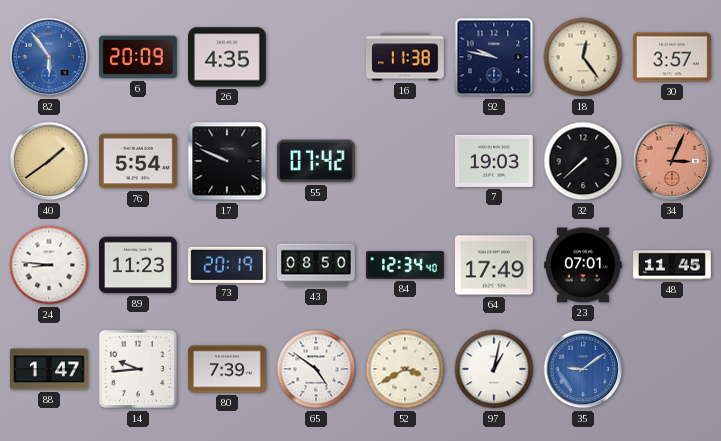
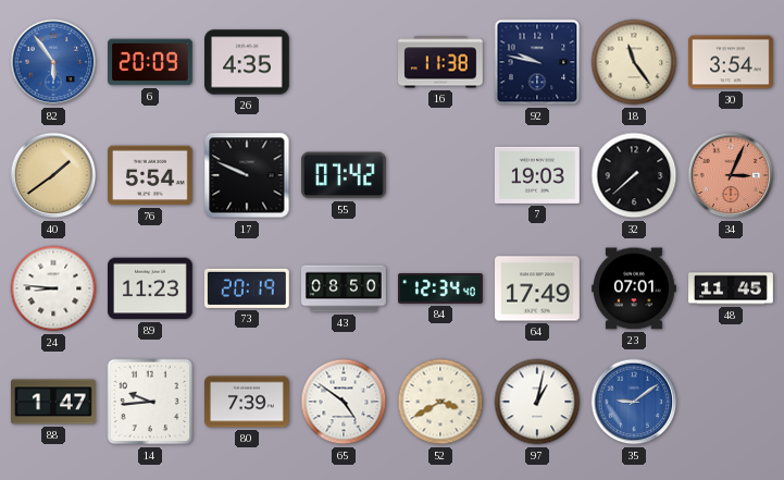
18: 12:24 -> 11:24 (634, 62)
30: 3:57 -> 3:54 (732, 62)
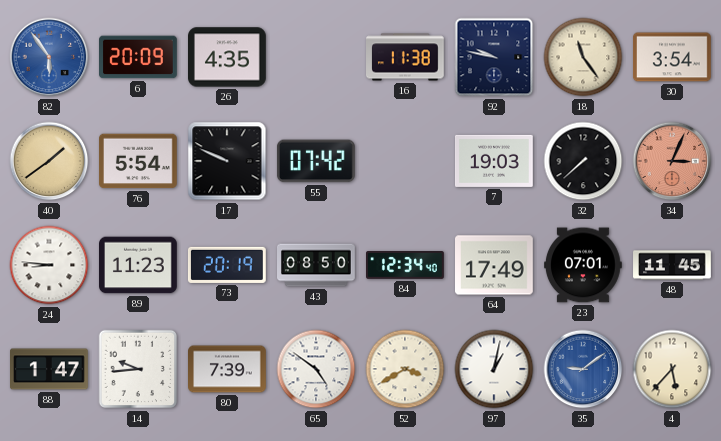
4: none -> 5:37 (672, 369)
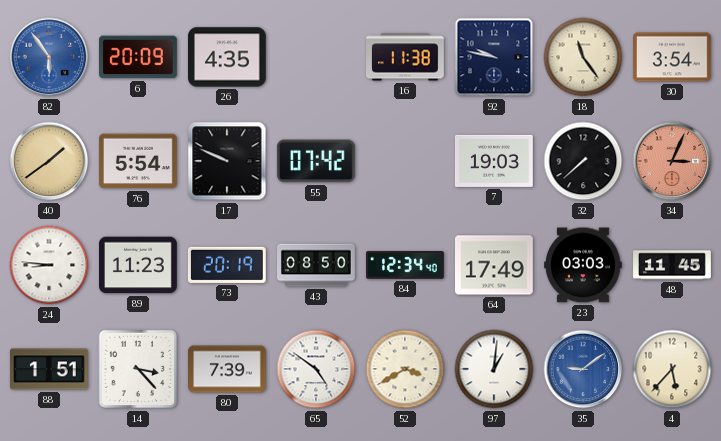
23: 07:01 -> 03:03 (584, 265)
88: 1:47 -> 1:51 (50, 369)
14: 9:44 -> 3:23 (138, 369)
97: 1:02 -> 1:01 (494, 369)
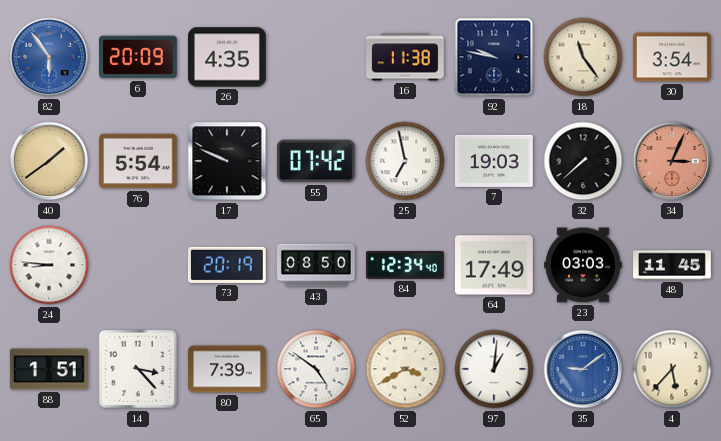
25: none -> 6:58 (405, 161)
89: 11:23 -> none (139, 265)
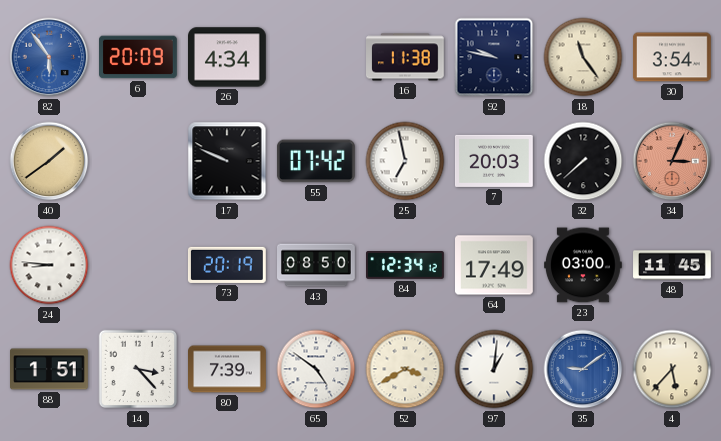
26: 4:35 -> 4:34 (228, 57)
76: 5:54 -> none (139, 161)
7: 19:03 -> 20:03 (495, 161)
84: 12:34:40 -> 12:34:12 (406, 266)
23: 03:03 -> 03:00 (584, 265)
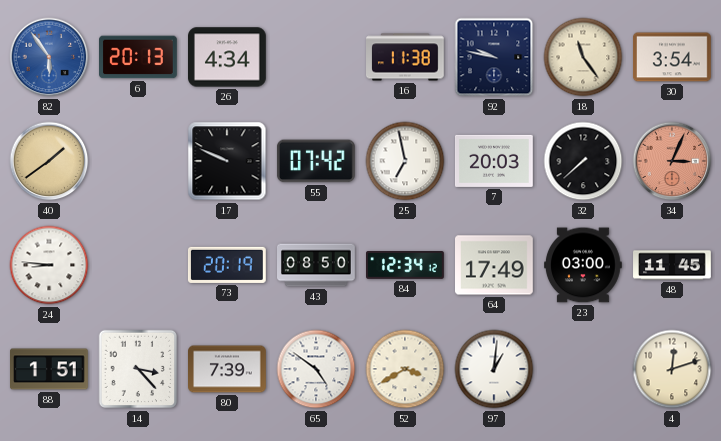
6: 20:09 -> 20:13 (139, 57)
35: 9:09 -> none (583, 369)
4: 5:37 -> 12:12 (672, 369)
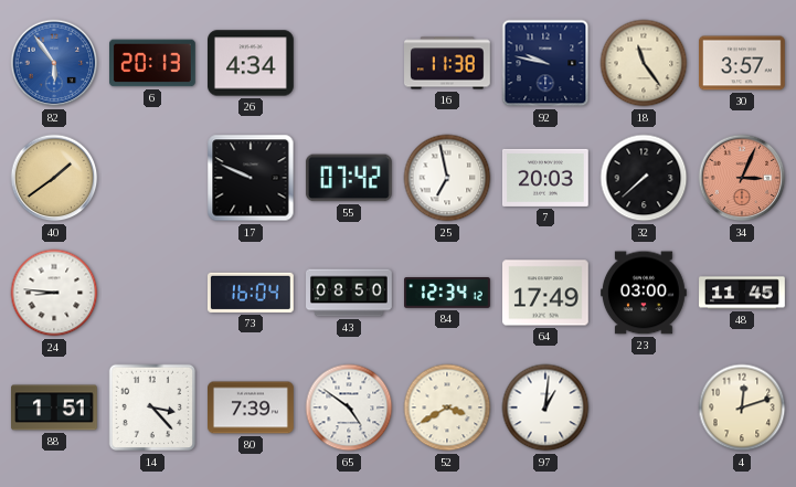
30: 3:54 -> 3:57 (743, 63)
73: 20:19 -> 16:04 (251, 293)
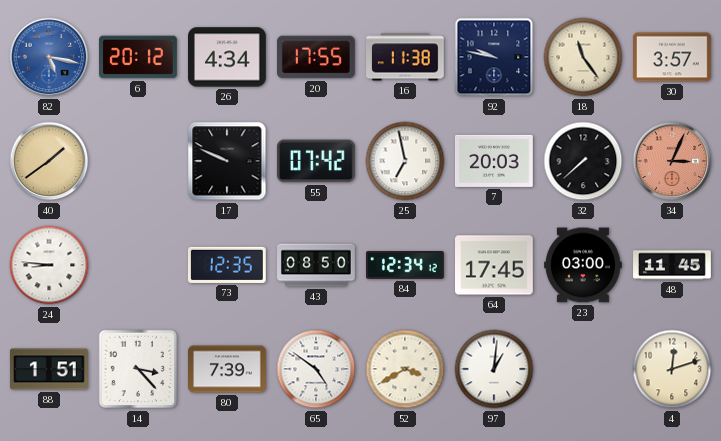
82: 5:54 -> 5:17 (49, 57)
6: 20:13 -> 20:12 (139, 57)
20: none -> 17:55 (317, 57)
73: 16:04 -> 12:35 (227, 265)
64: 17:49 -> 17:45 (495, 265)
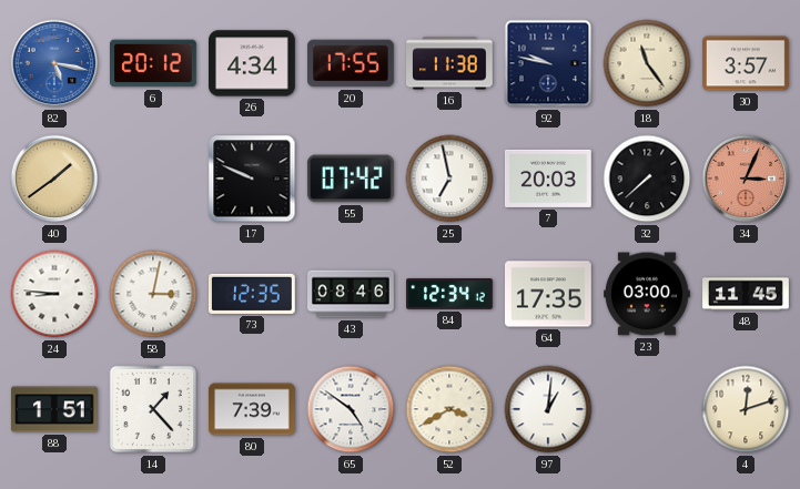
58: none -> 3:02 (153, 294)
43: 08:50 -> 08:46 (352, 294)
64: 17:45 -> 17:35 (549, 294)
14: 3:23 -> 1:23 (153, 409)
